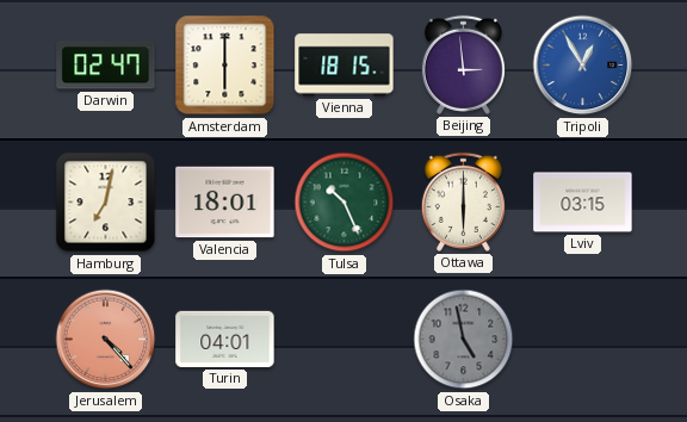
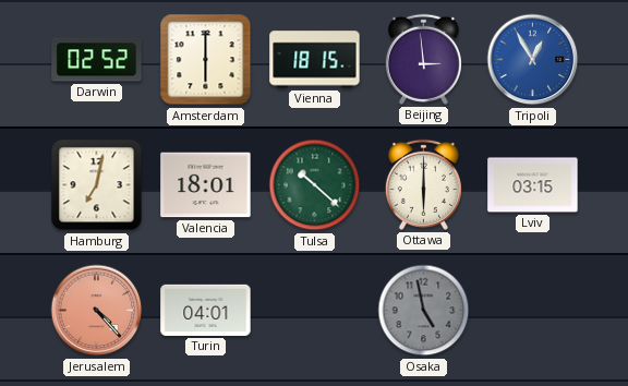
Darwin: 02:47 -> 02:52 (97, 60)
Tulsa: 10:26 -> 10:22 (315, 185)
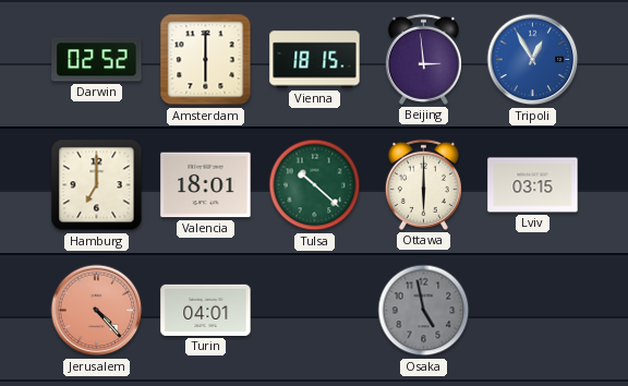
Hamburg: 7:02 -> 7:00 (97, 185)
